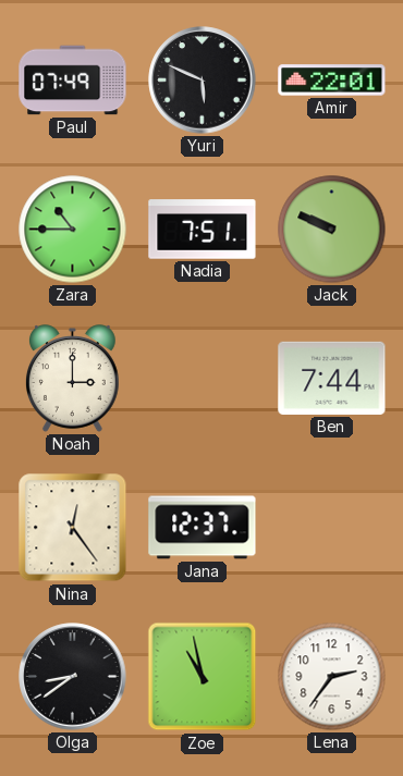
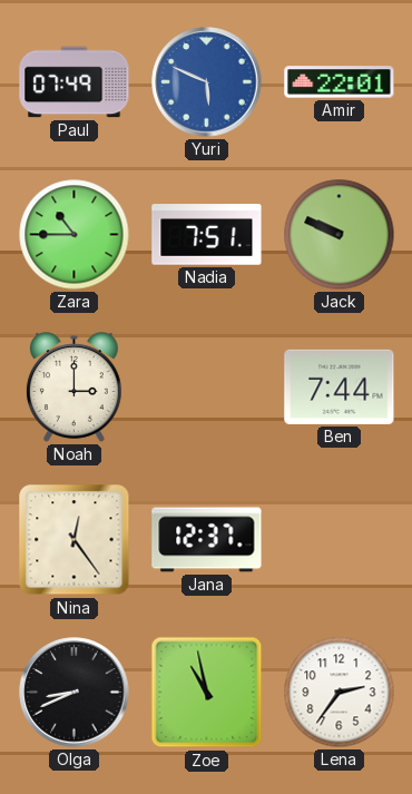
Yuri dial: black -> blue (207, 82)
Olga: 8:39 -> 8:41 (75, 693)
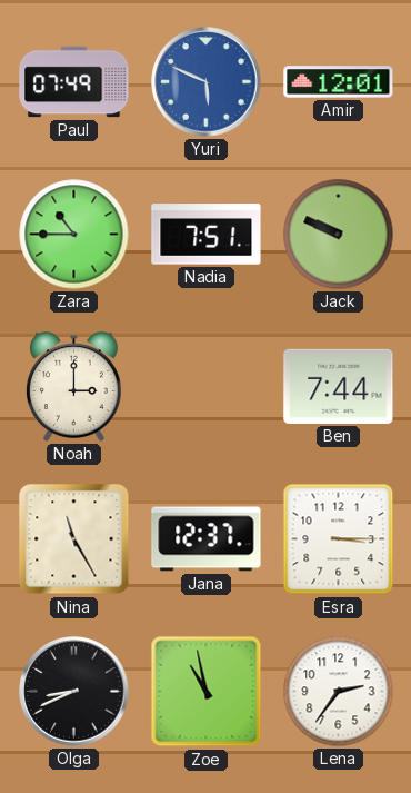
Amir: 22:01 -> 12:01 (339, 82)
Nina: 12:24 -> 11:25 (74, 539)
Esra: none -> 3:15 (339, 539)
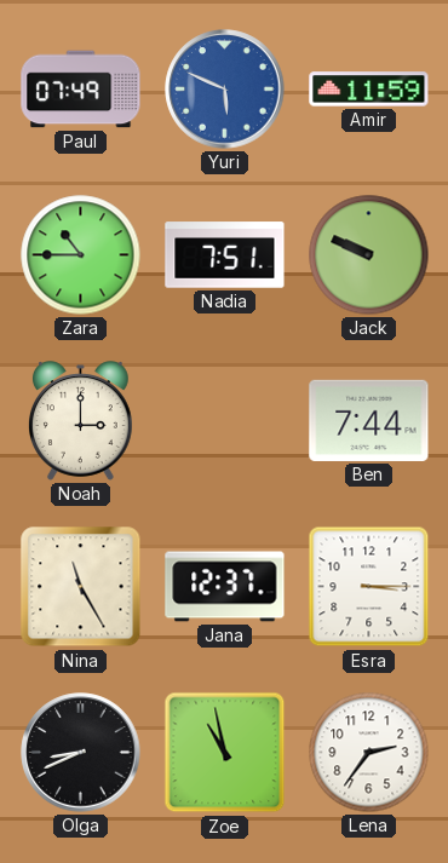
Amir: 12:01 -> 11:59 (369, 90)
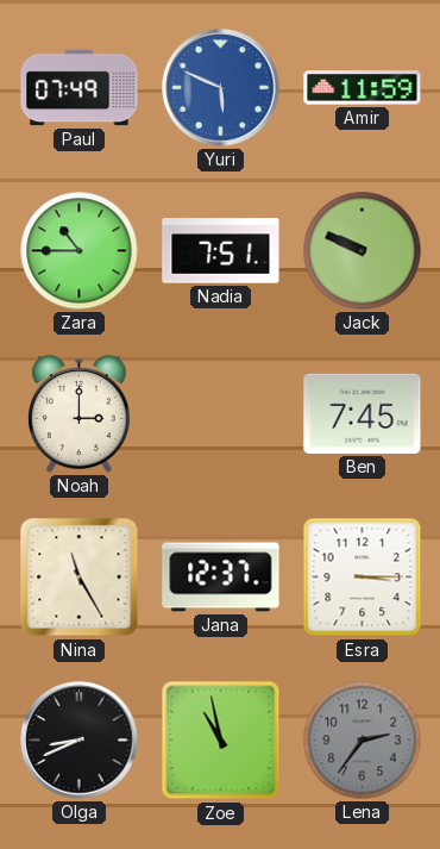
Ben: 7:44 -> 7:45 (363, 413)
Lena dial: white -> grey (363, 741)
